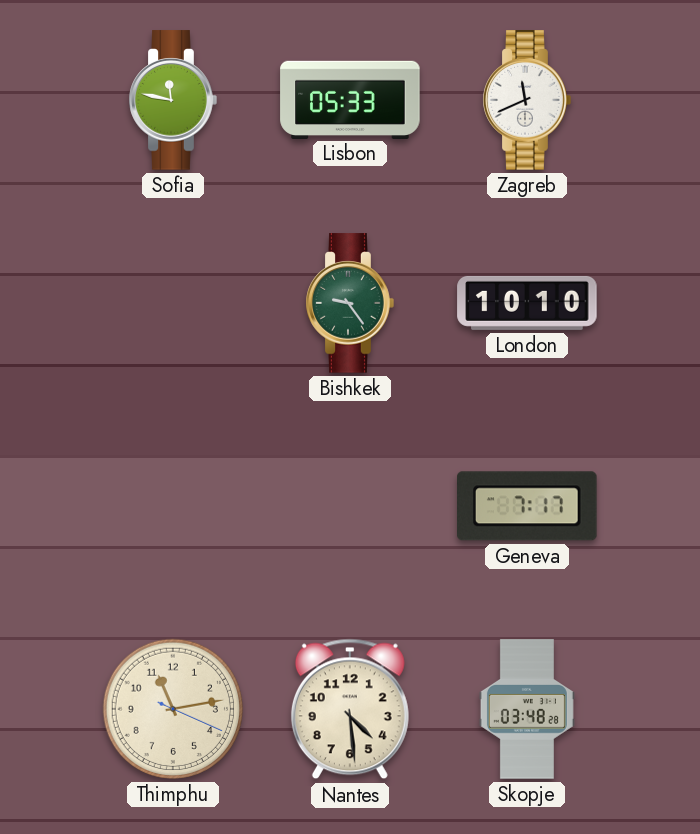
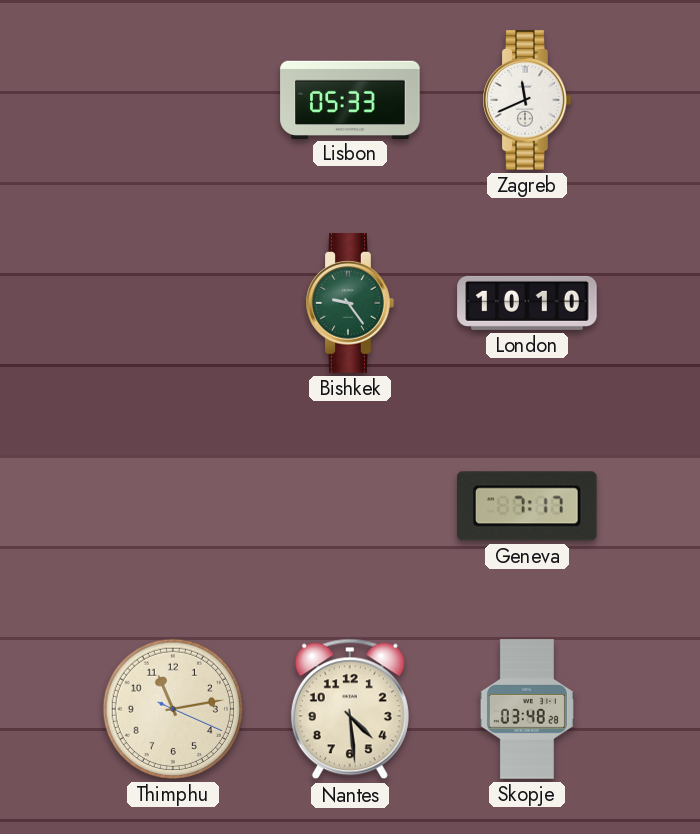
Sofia: 11:47 -> none (173, 100)
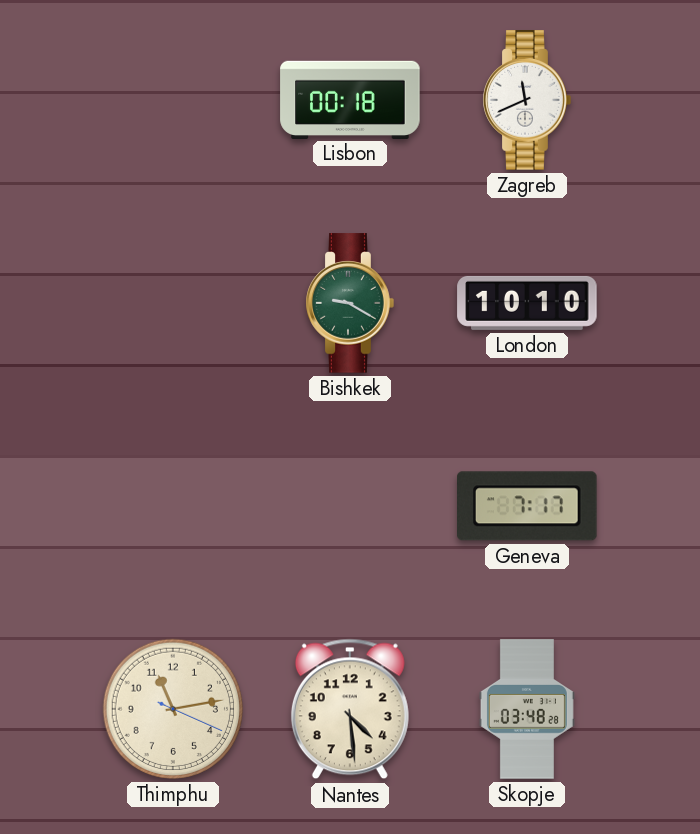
Lisbon: 05:33 -> 00:18 (350, 99)
Bishkek: 9:24 -> 9:20 (350, 303)
